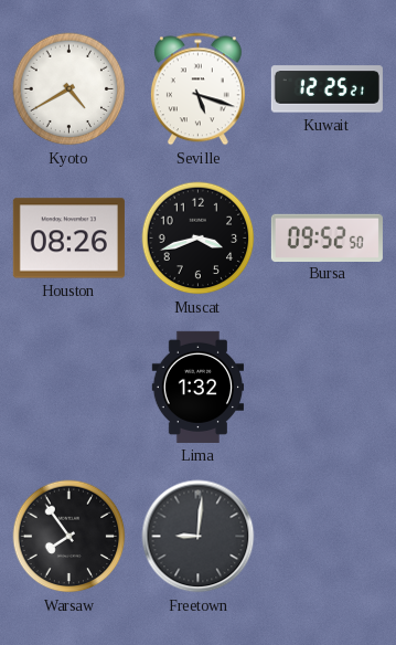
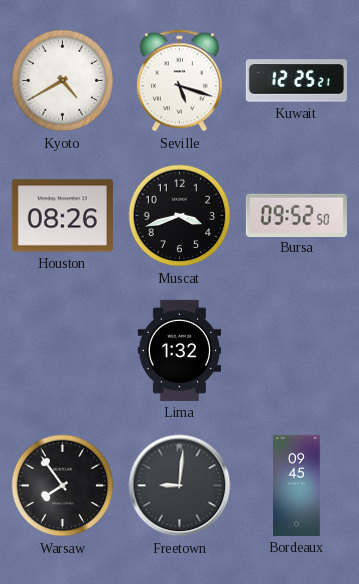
Bordeaux: none -> 09:45 (297, 485)
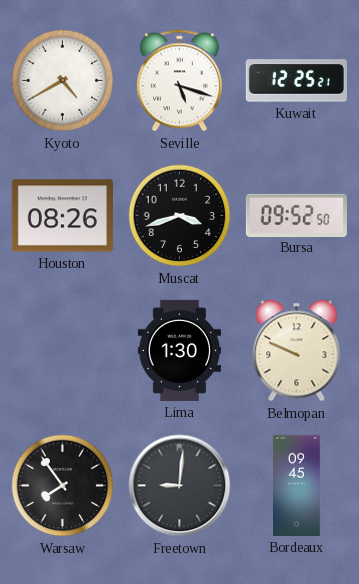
Lima: 1:32 -> 1:30 (179, 350)
Belmopan: none -> 9:49 (297, 351)
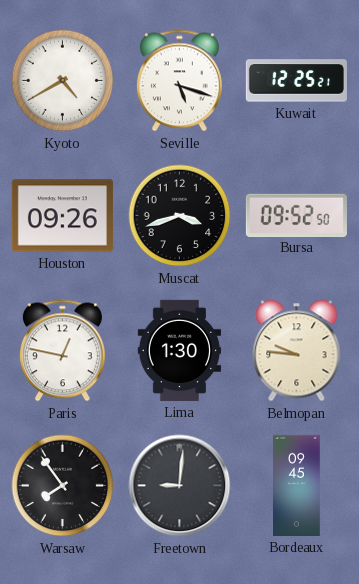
Houston: 08:26 -> 09:26 (62, 216)
Paris: none -> 12:47 (62, 351)
Belmopan: 9:49 -> 9:46 (297, 351)
